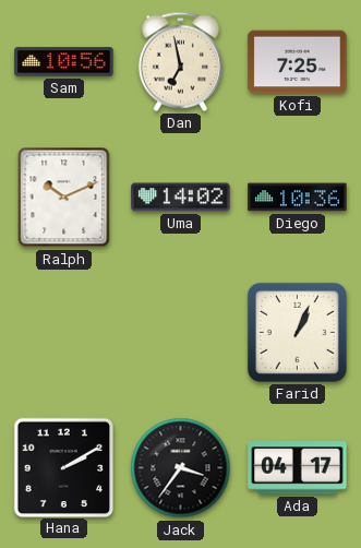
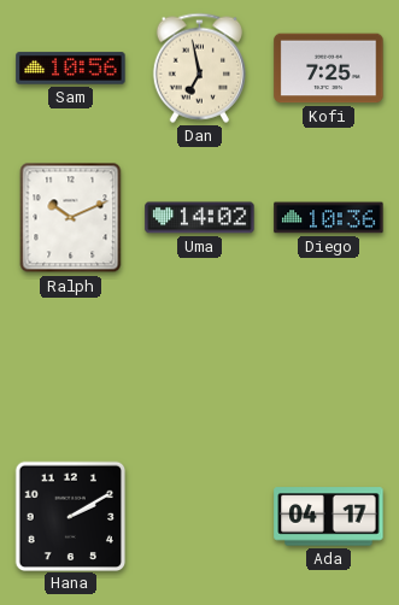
Farid: 1:04 -> none (297, 332)
Jack: 3:36 -> none (181, 468)
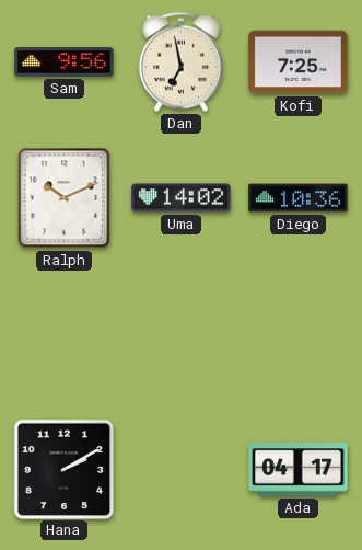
Sam: 10:56 -> 9:56 (65, 62)
